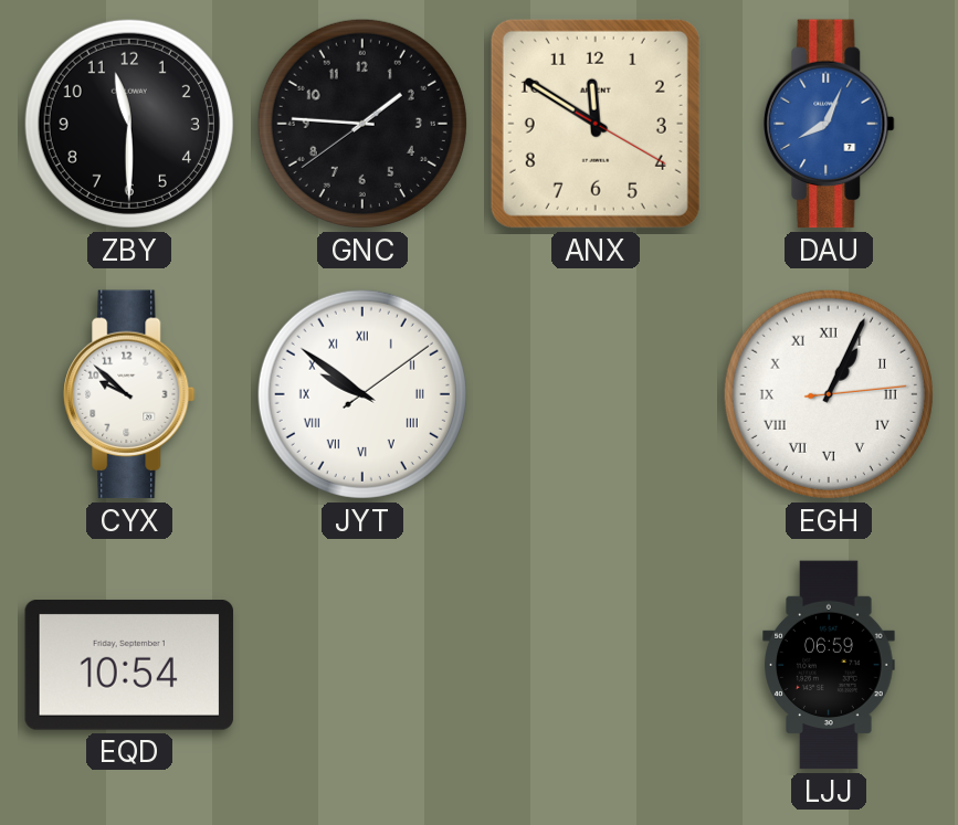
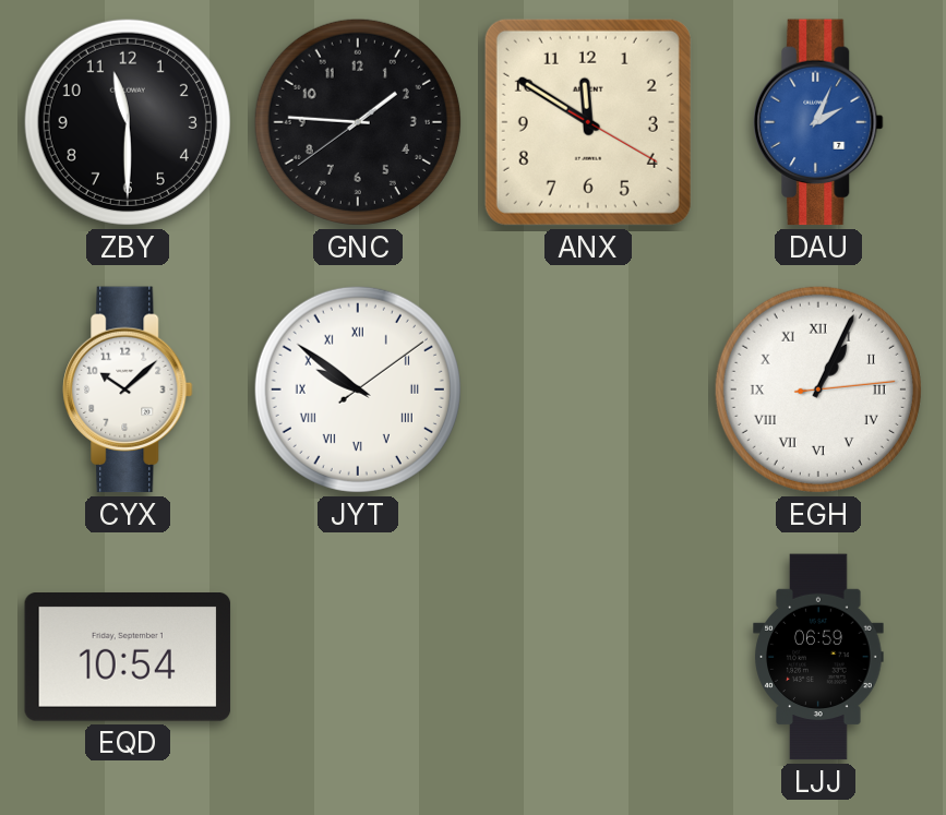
DAU: 8:04 -> 2:04 (818, 122)
CYX: 9:52 -> 10:08 (128, 389)
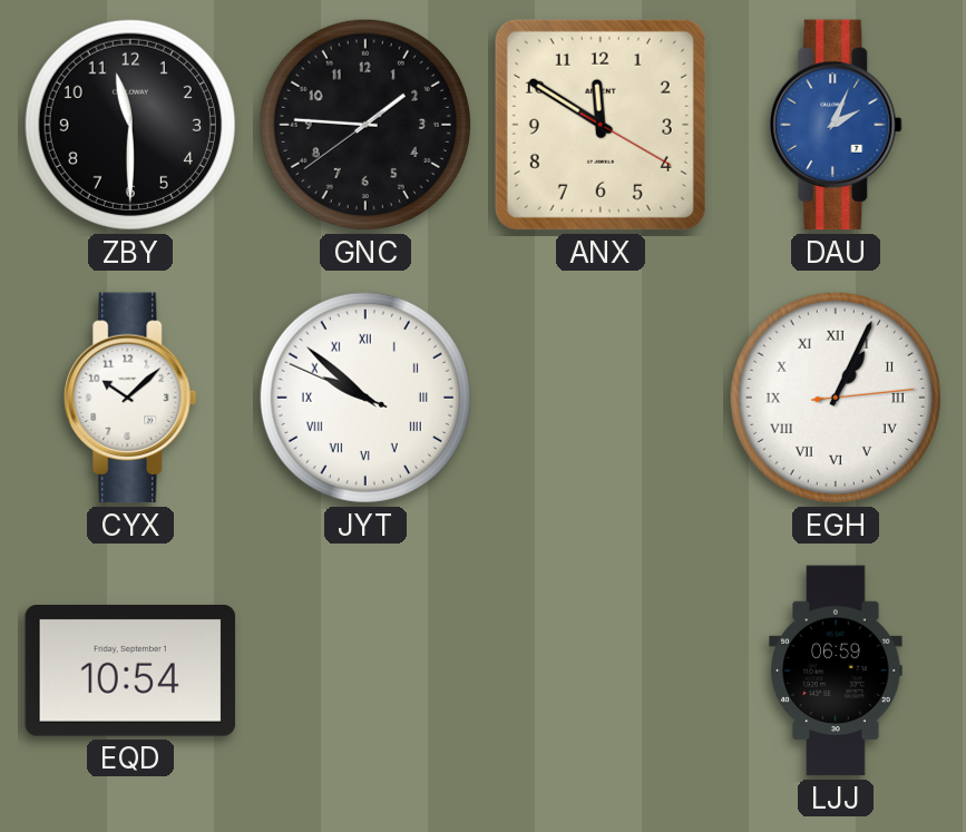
JYT: 9:51:09 -> 9:51:49 (365, 398)
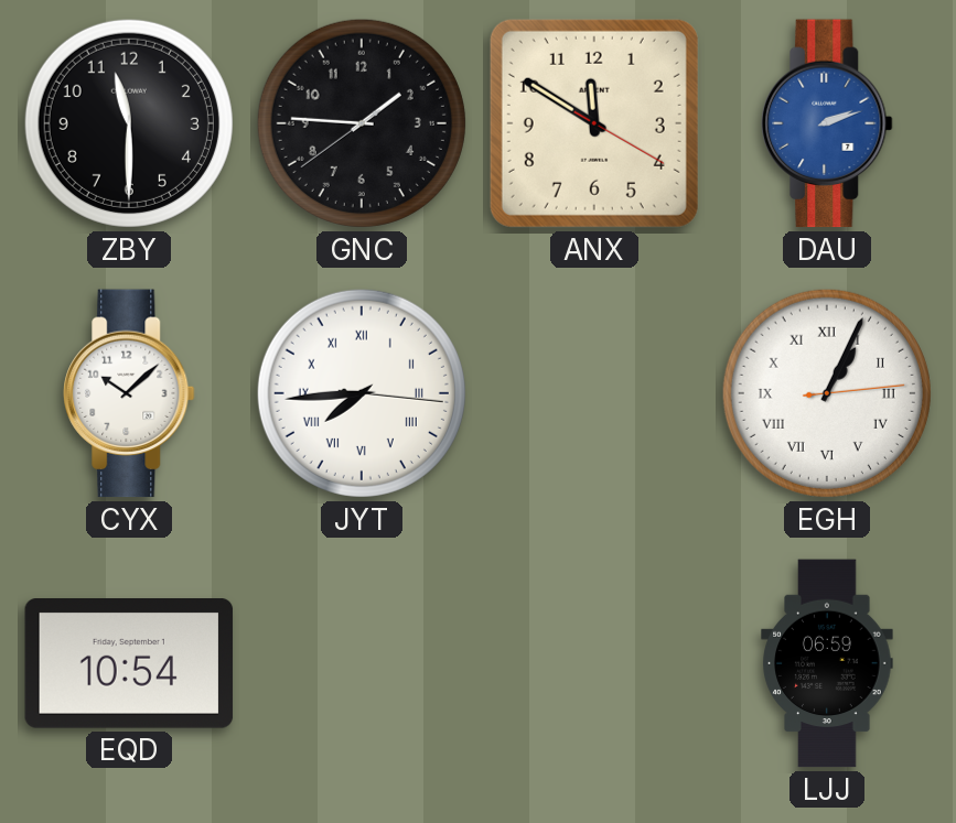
DAU: 2:04 -> 2:12 (827, 123)
JYT: 9:51 -> 7:44 (362, 393)
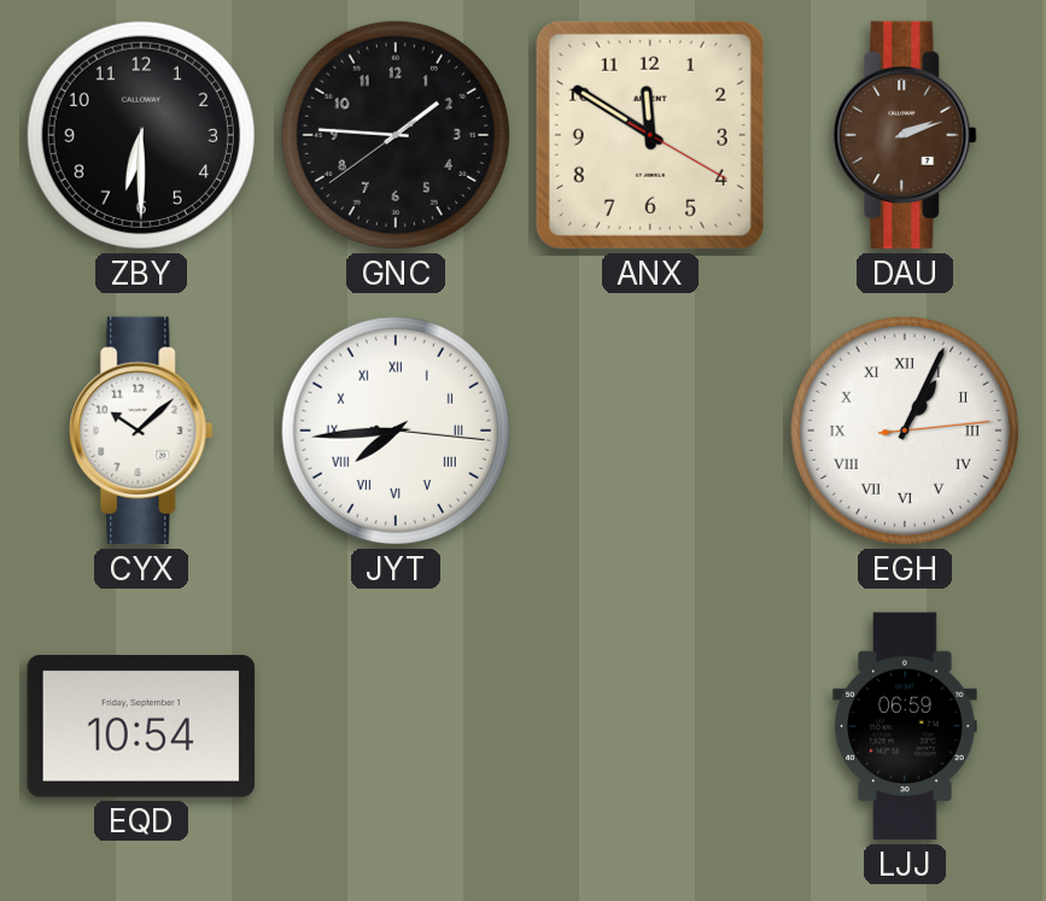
ZBY: 11:30 -> 6:30 (141, 135)
DAU dial: blue -> brown (905, 135)
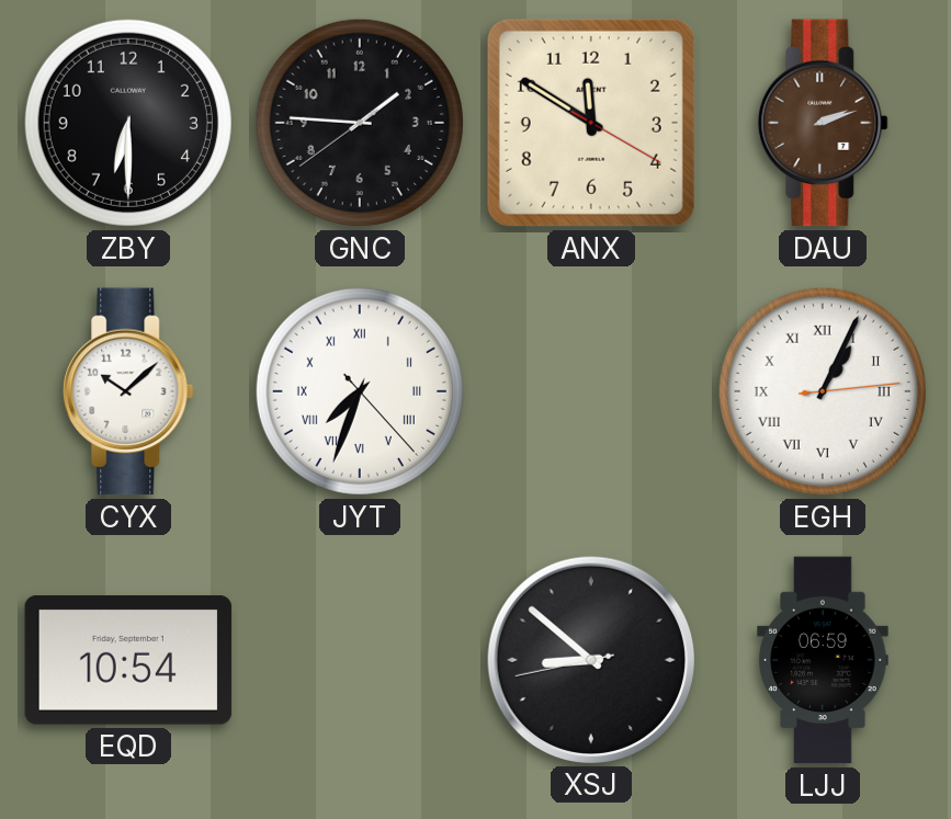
JYT: 7:44 -> 7:33 (360, 391)
XSJ: none -> 8:51 (590, 659)
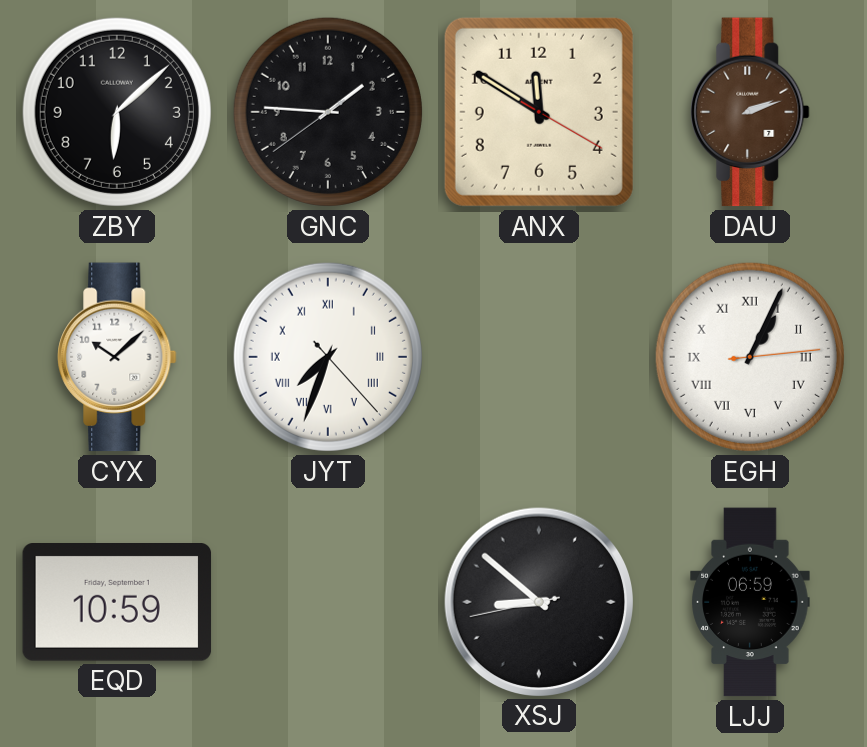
ZBY: 6:30 -> 6:08 (117, 112)
EQD: 10:54 -> 10:59 (117, 603)
